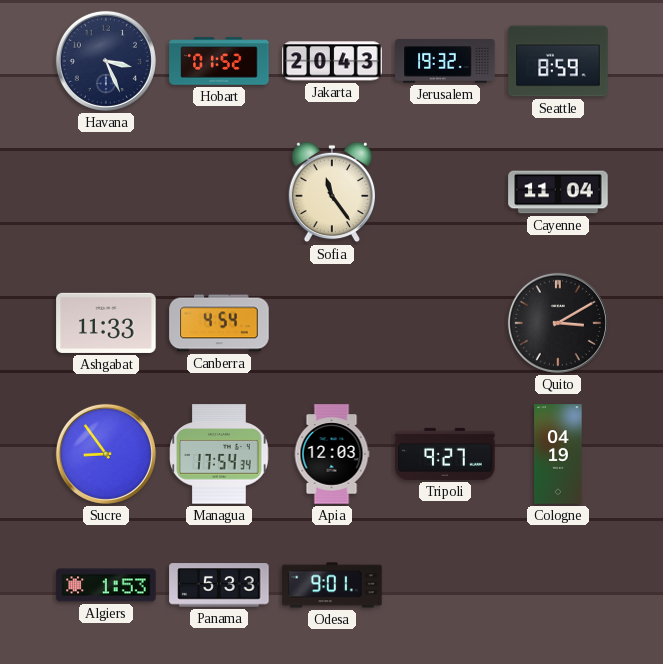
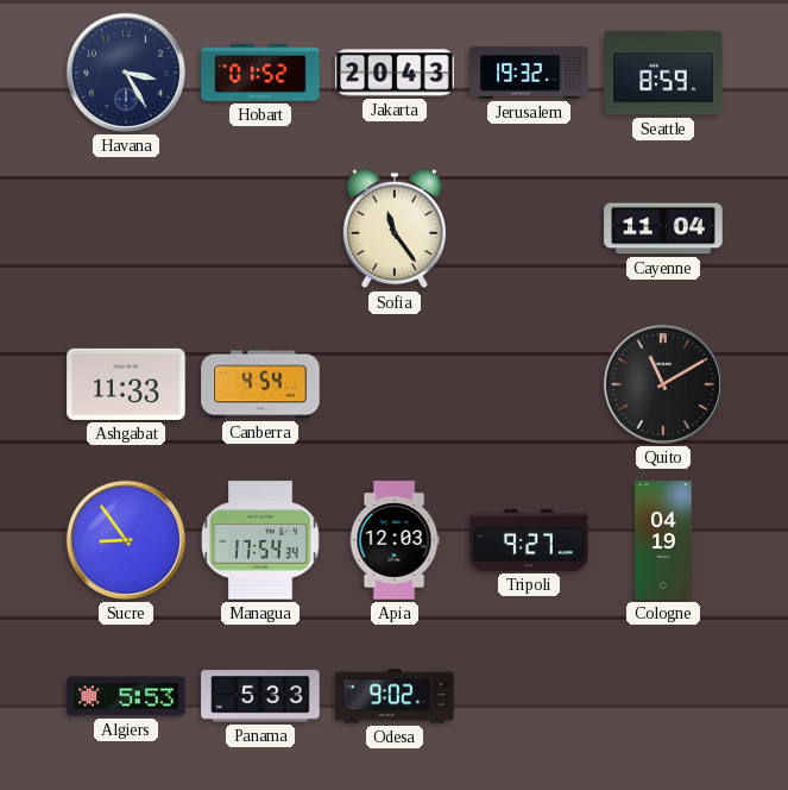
Havana: 3:26 -> 3:25 (126, 73)
Quito: 3:10 -> 11:10 (663, 384)
Algiers: 1:53 -> 5:53 (126, 696)
Odesa: 9:01 -> 9:02 (395, 696)
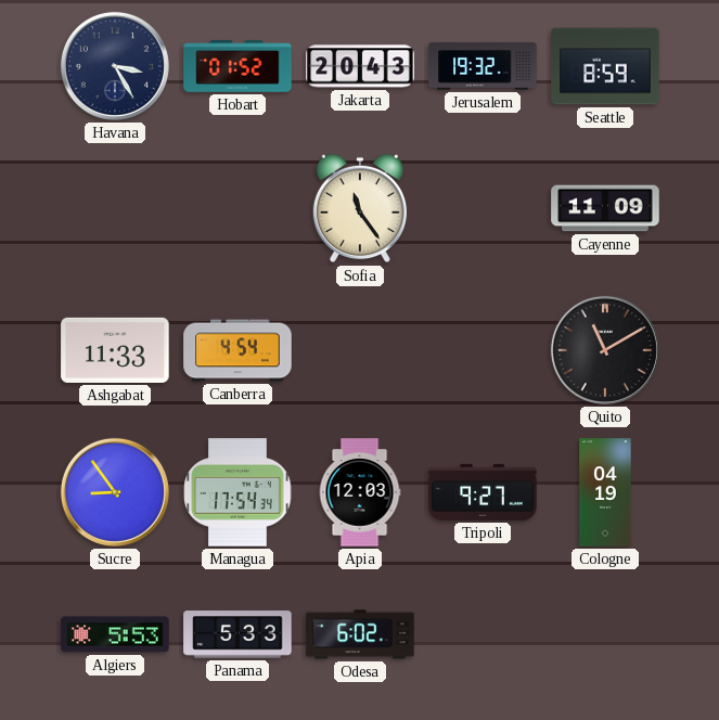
Cayenne: 11:04 -> 11:09 (605, 208)
Odesa: 9:02 -> 6:02 (360, 634)
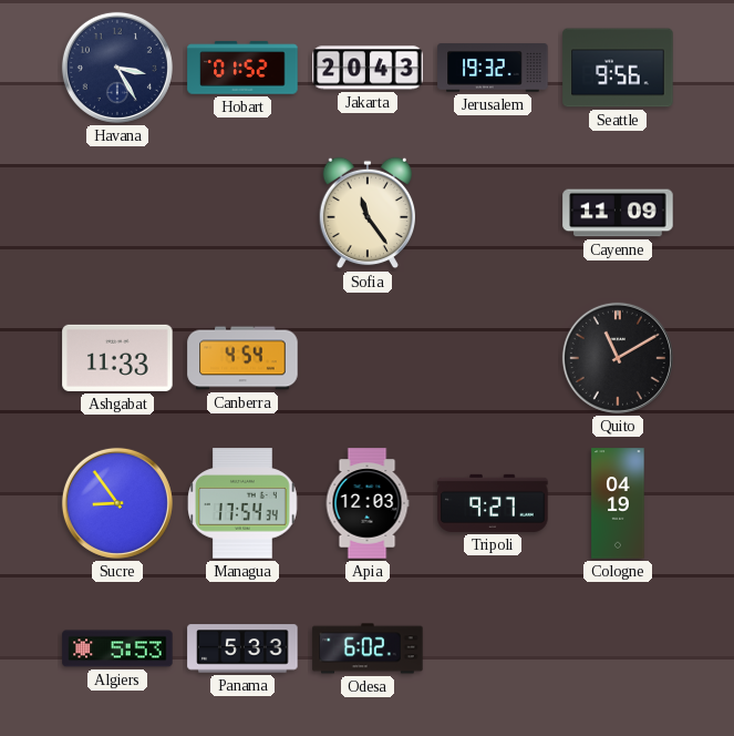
Seattle: 8:59 -> 9:56 (618, 68)
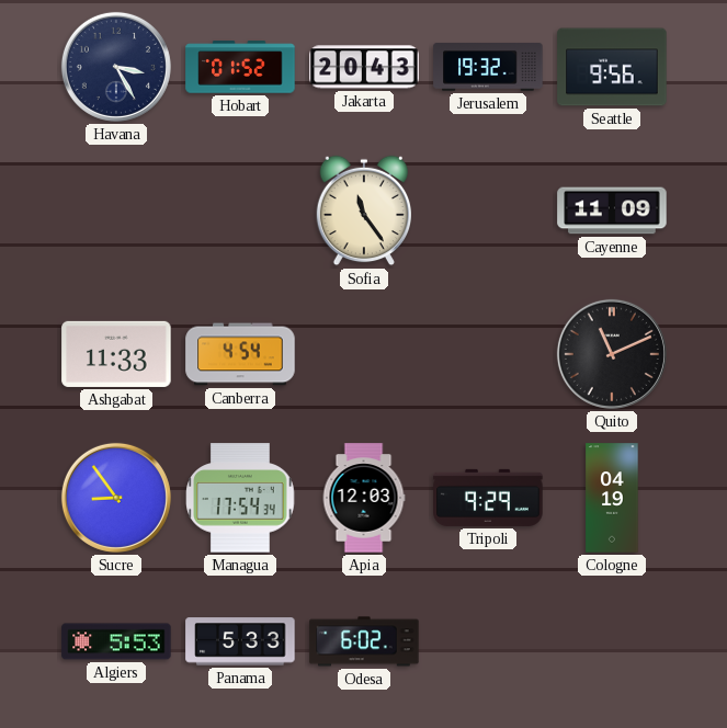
Quito: 11:10 -> 11:11 (612, 354)
Tripoli: 9:27 -> 9:29 (488, 498)
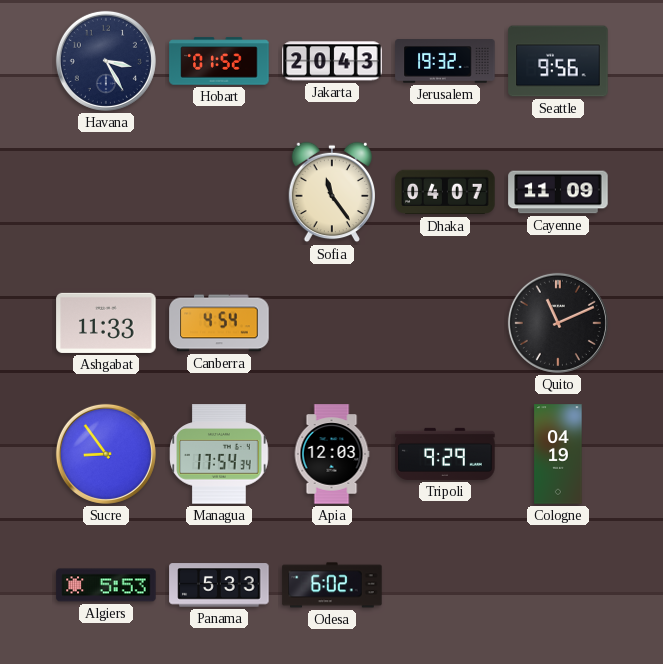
Dhaka: none -> 04:07 (445, 192)
